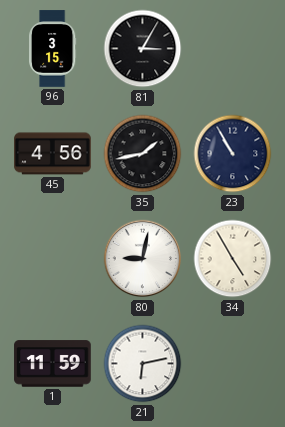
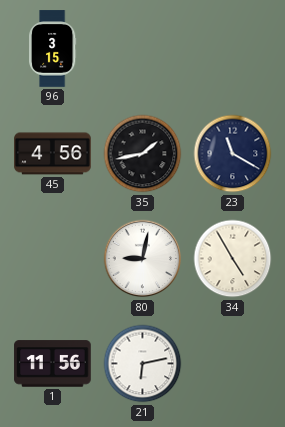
81: 3:05 -> none (143, 49)
23: 10:55 -> 11:20 (233, 154)
1: 11:59 -> 11:56 (53, 364)
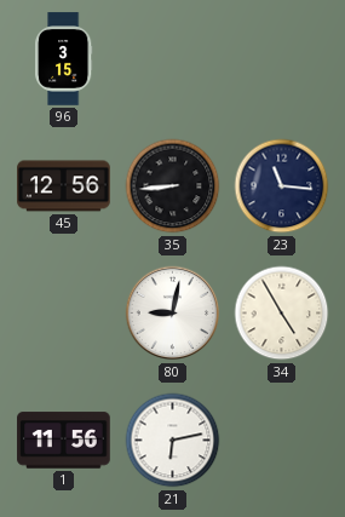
45: 4:56 -> 12:56 (64, 186)
35: 1:43 -> 8:44 (173, 186)
23: 11:20 -> 11:16 (282, 186)
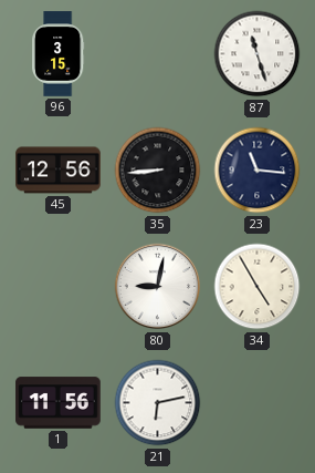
87: none -> 11:27 (258, 54)
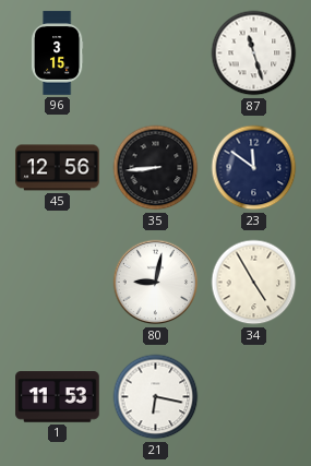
23: 11:16 -> 11:51 (254, 168)
1: 11:56 -> 11:53 (58, 397)
21: 6:13 -> 6:17 (156, 397)
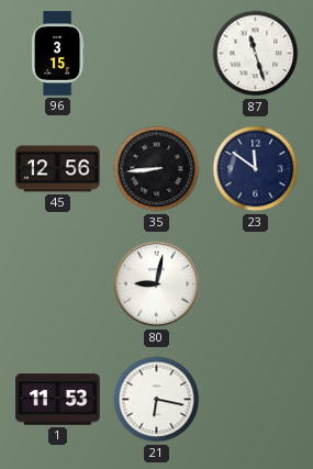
34: 4:55 -> none (254, 283)
